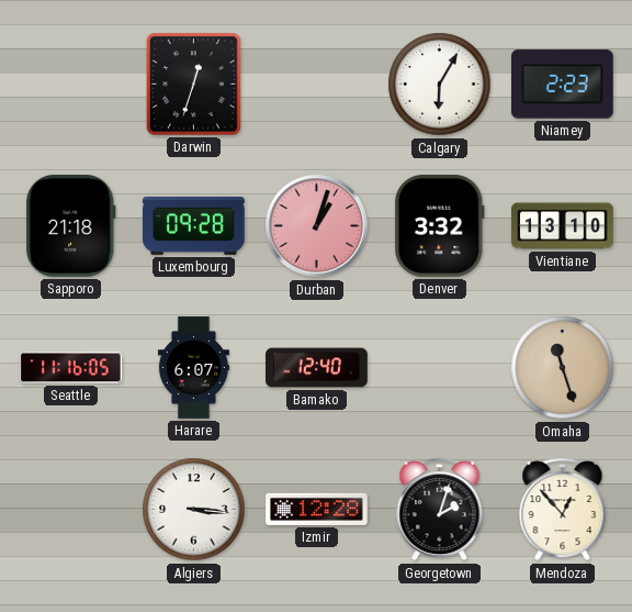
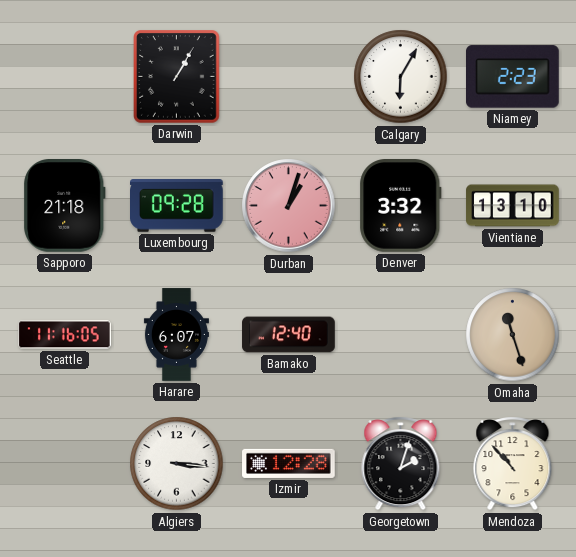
Darwin: 12:33 -> 1:05 (177, 77)
Mendoza: 12:53 -> 10:53 (513, 464)
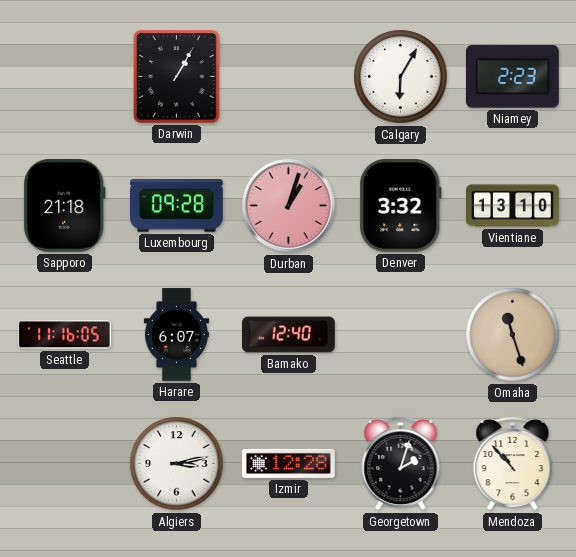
Algiers: 3:16 -> 3:13 (177, 464)
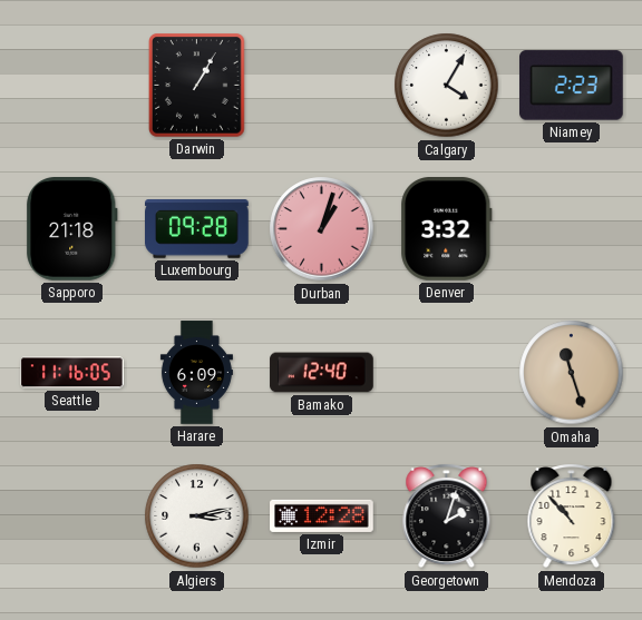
Calgary: 6:05 -> 4:05 (447, 86)
Vientiane: 13:10 -> none (513, 206)
Harare: 6:07 -> 6:09 (196, 373)
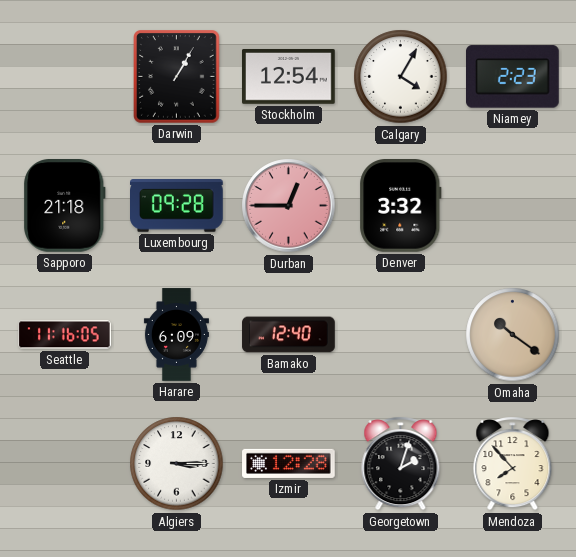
Stockholm: none -> 12:54 (289, 77)
Durban: 1:03 -> 12:45 (289, 206)
Omaha: 11:27 -> 10:21 (513, 335)
Algiers: 3:13 -> 3:15 (177, 464)
Mendoza: 10:53 -> 7:53 (513, 464)
